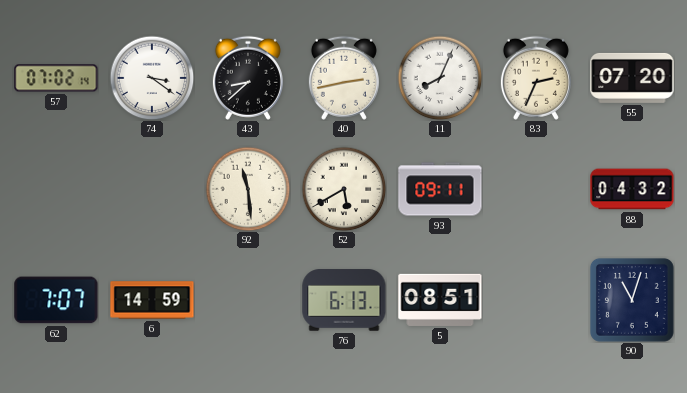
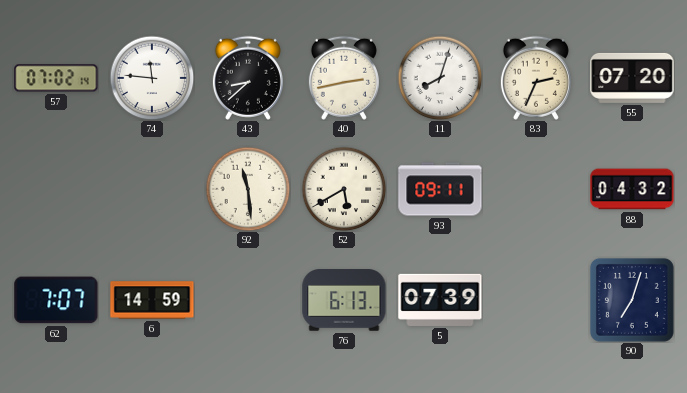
74: 3:21 -> 11:46 (152, 78)
11: 8:04 -> 8:03 (440, 78)
5: 08:51 -> 07:39 (440, 300)
90: 11:03 -> 7:03 (632, 300)
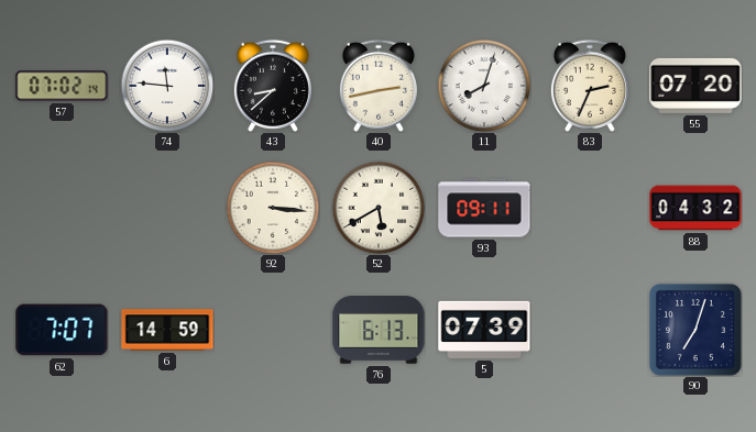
92: 11:29 -> 3:16 (273, 208)
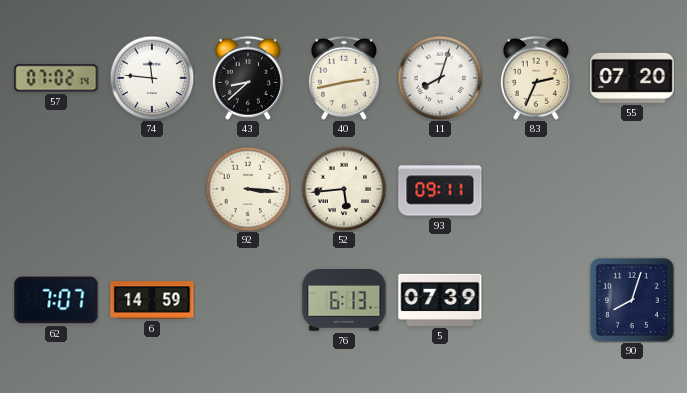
52: 5:40 -> 5:44 (344, 189)
88: 04:32 -> none (695, 208)
90: 7:03 -> 8:03 (632, 300)
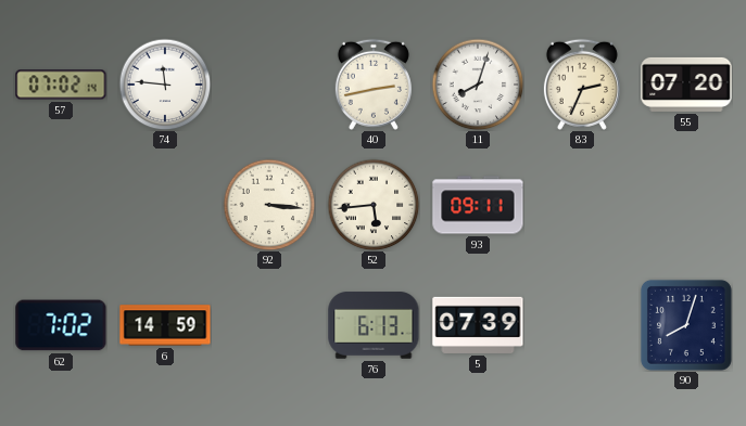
43: 8:38 -> none (248, 78)
62: 7:07 -> 7:02 (61, 325)
